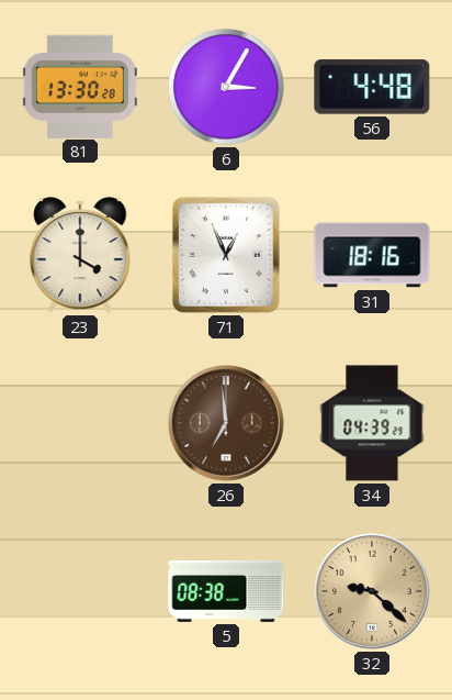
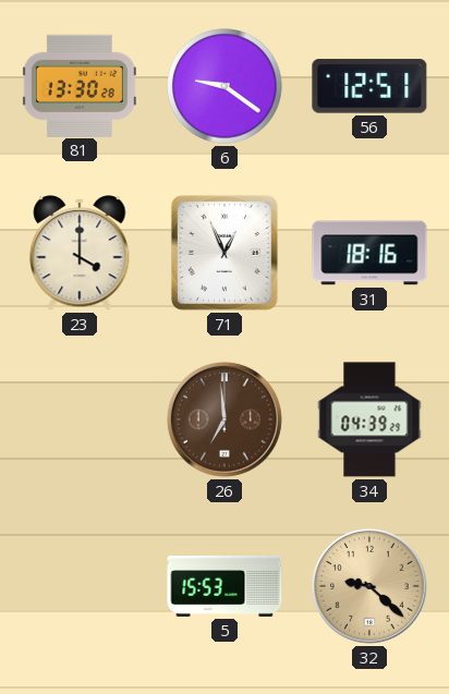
6: 3:05 -> 9:21 (225, 86)
56: 4:48 -> 12:51 (369, 86)
5: 08:38 -> 15:53 (225, 586)
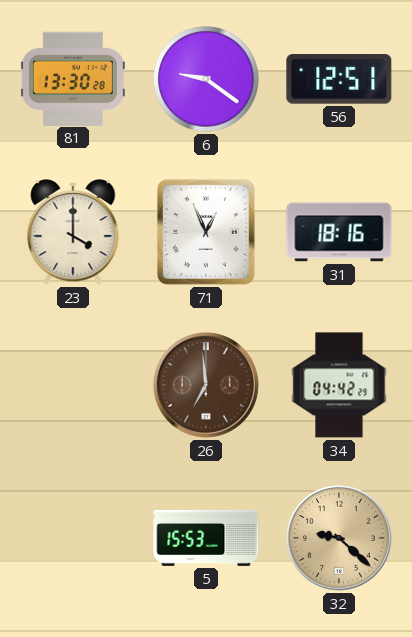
34: 04:39 -> 04:42 (339, 385)
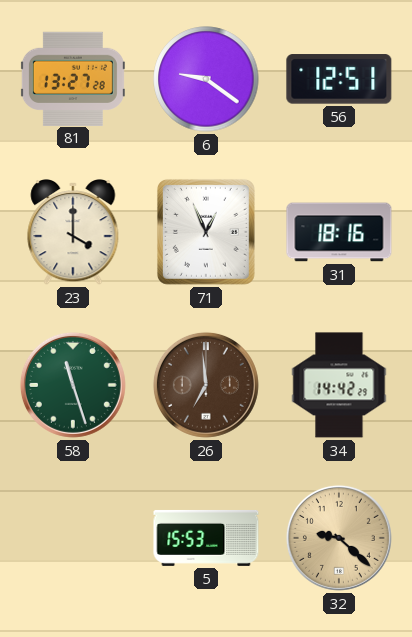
81: 13:30 -> 13:27 (73, 78)
58: none -> 11:27 (73, 385)
34: 04:42 -> 14:42 (339, 385)
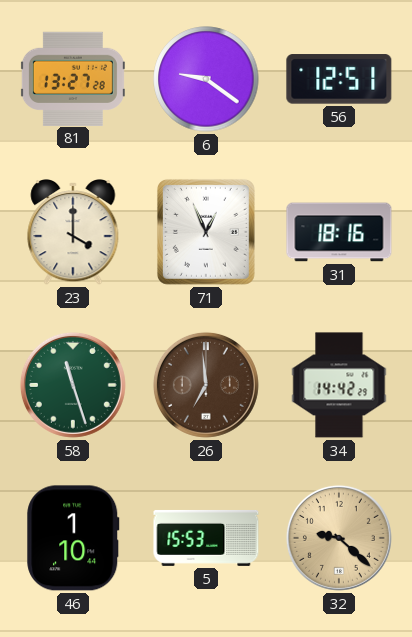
46: none -> 1:10 (73, 538)
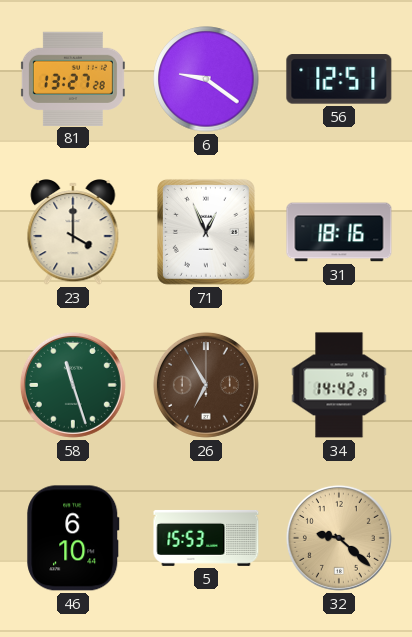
26: 6:59 -> 6:55 (206, 385)
46: 1:10 -> 6:10 (73, 538)
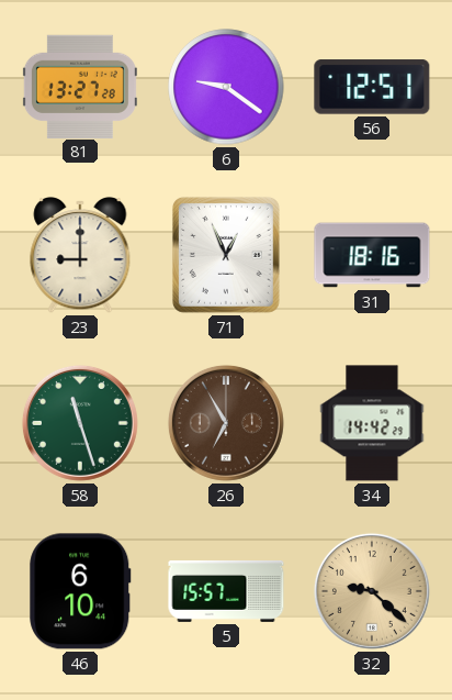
23: 4:00 -> 9:00 (80, 255)
5: 15:53 -> 15:57 (226, 591)
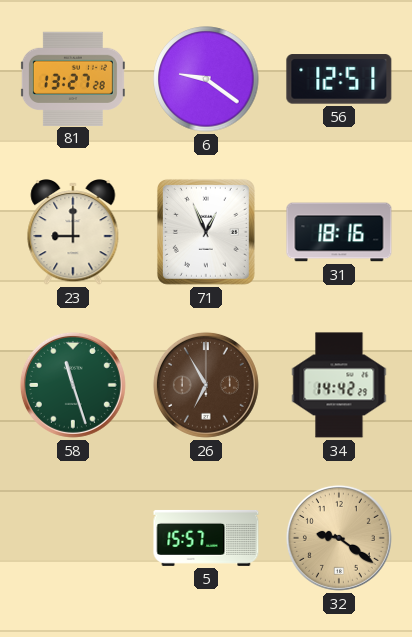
46: 6:10 -> none (80, 591)
32: 9:22 -> 9:21 (339, 538)
